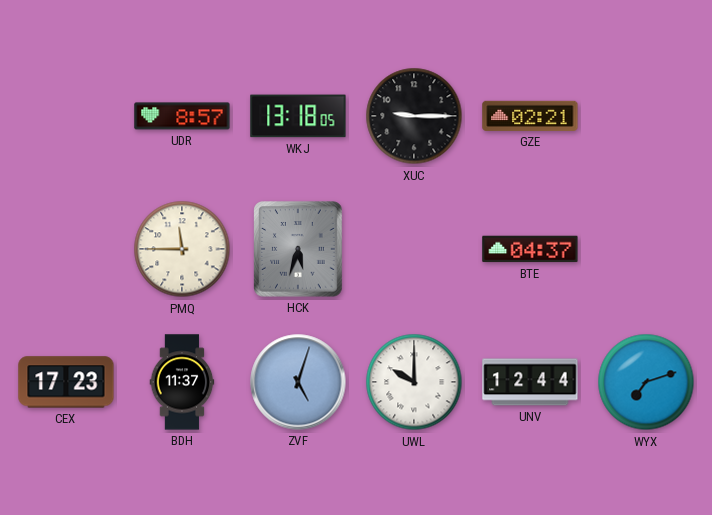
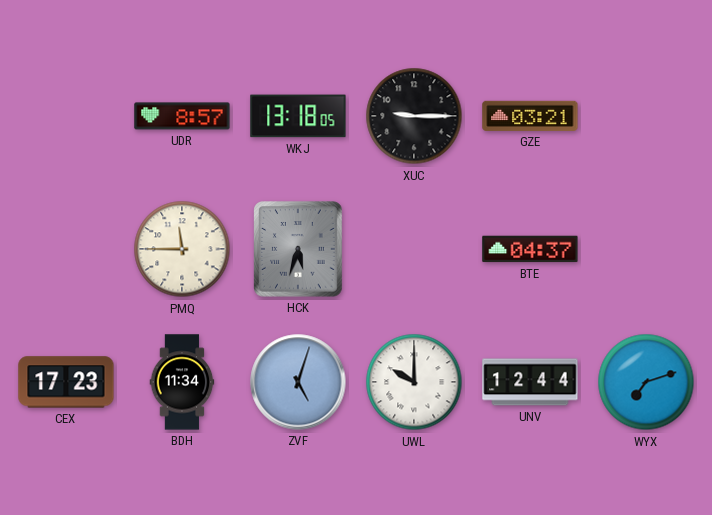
GZE: 02:21 -> 03:21 (530, 116)
BDH: 11:37 -> 11:34 (182, 382)
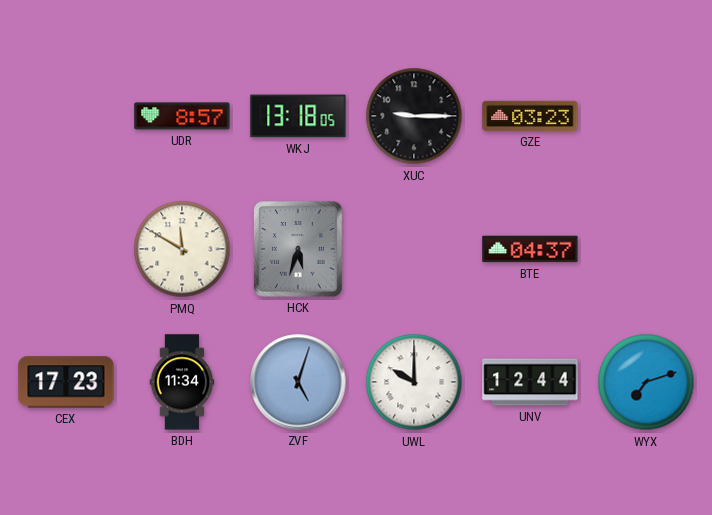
GZE: 03:21 -> 03:23 (530, 116)
PMQ: 11:45 -> 11:50 (182, 249)
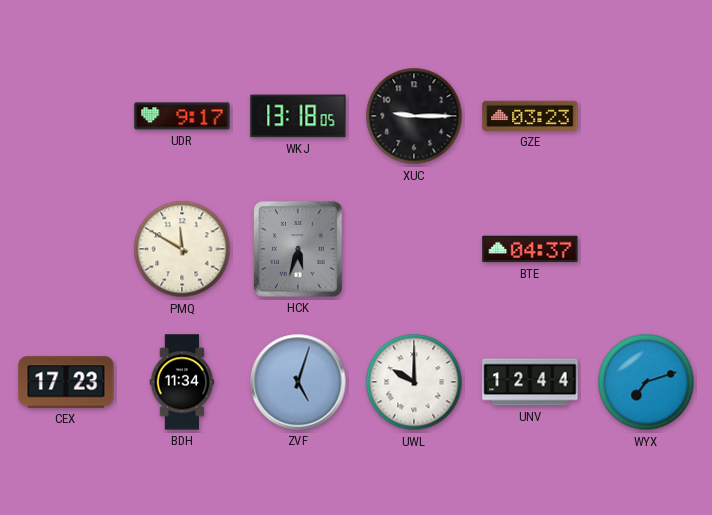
UDR: 8:57 -> 9:17 (182, 116)
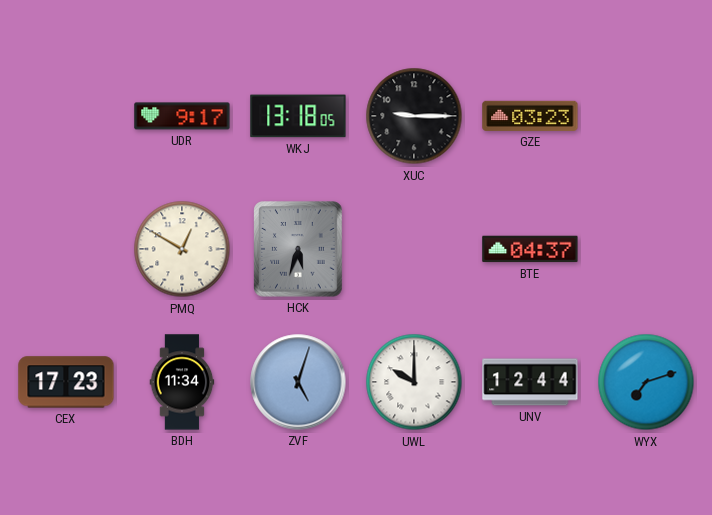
PMQ: 11:50 -> 12:50 (182, 249)
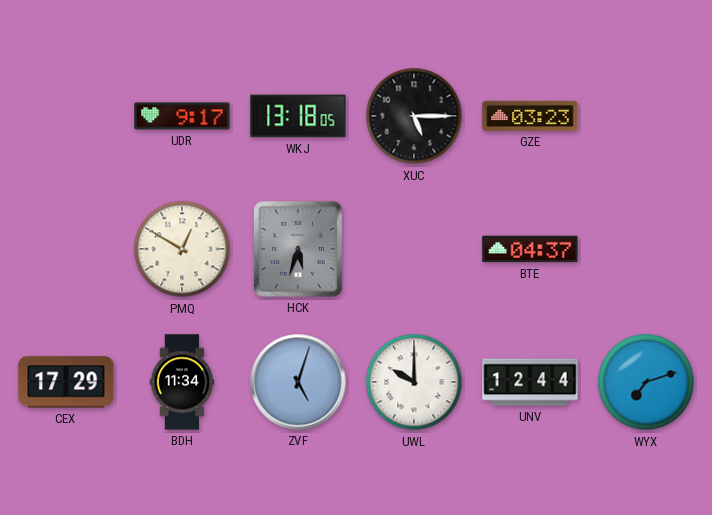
XUC: 9:15 -> 5:15 (414, 116)
CEX: 17:23 -> 17:29 (66, 382)
